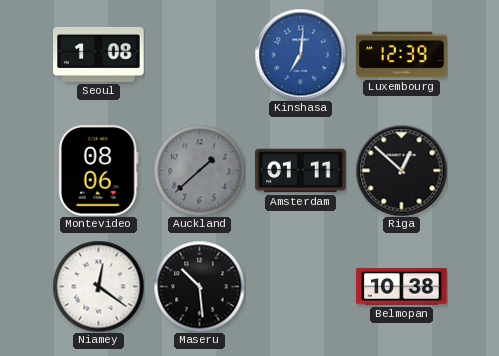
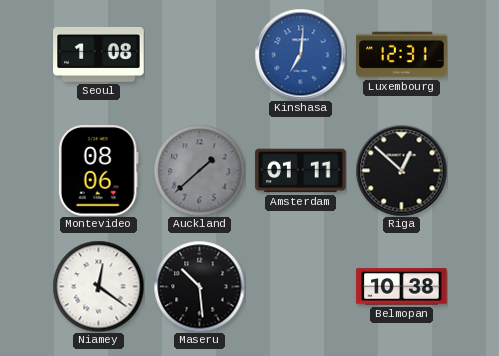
Luxembourg: 12:39 -> 12:31 (402, 55)
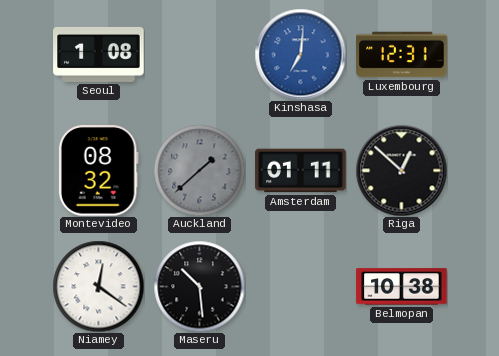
Montevideo: 08:06 -> 08:32 (98, 171)
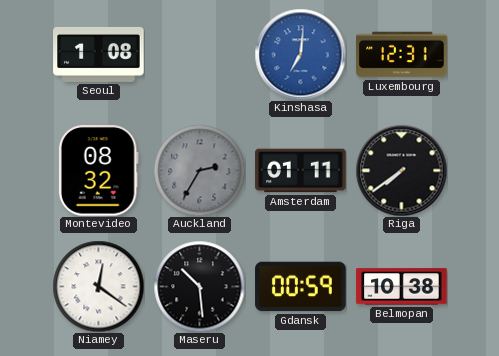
Auckland: 1:38 -> 2:35 (199, 170)
Riga: 12:52 -> 7:39 (401, 170)
Gdansk: none -> 00:59 (301, 287)
